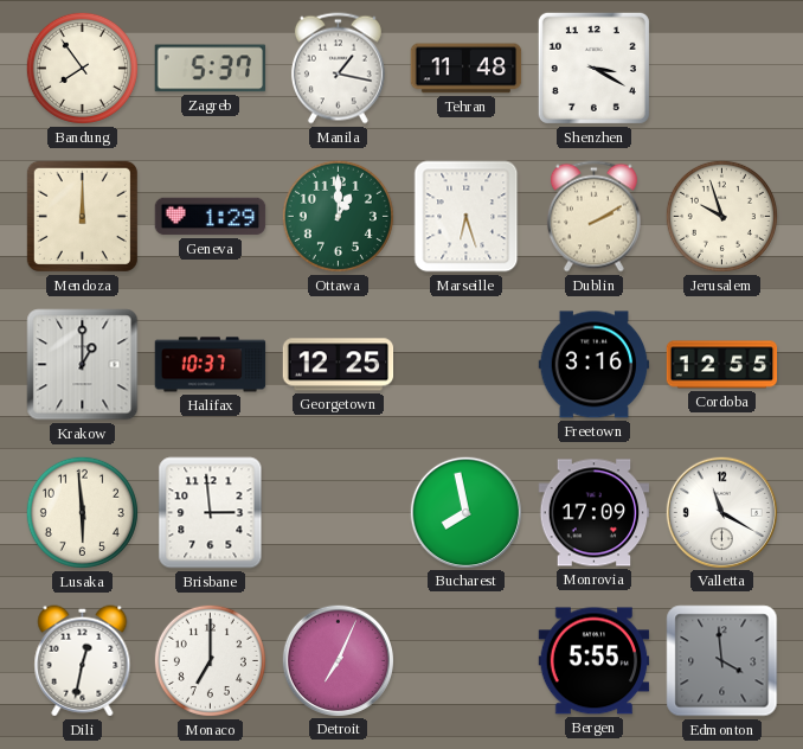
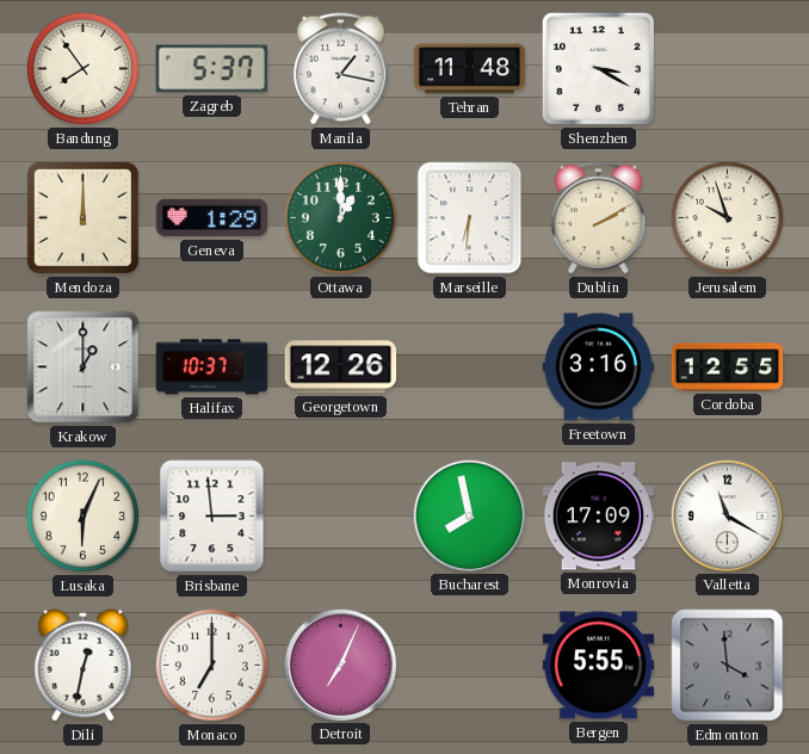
Marseille: 6:27 -> 6:31 (470, 218)
Georgetown: 12:25 -> 12:26 (341, 367)
Lusaka: 5:59 -> 6:04 (82, 515)
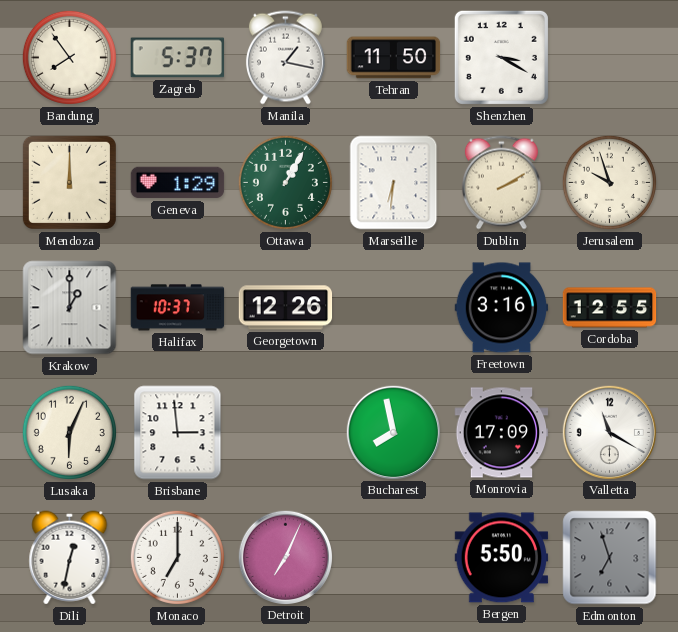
Tehran: 11:48 -> 11:50 (394, 58)
Ottawa: 1:00 -> 1:05 (285, 182)
Bergen: 5:55 -> 5:50 (502, 558)
Edmonton: 3:59 -> 6:57 (610, 558)
